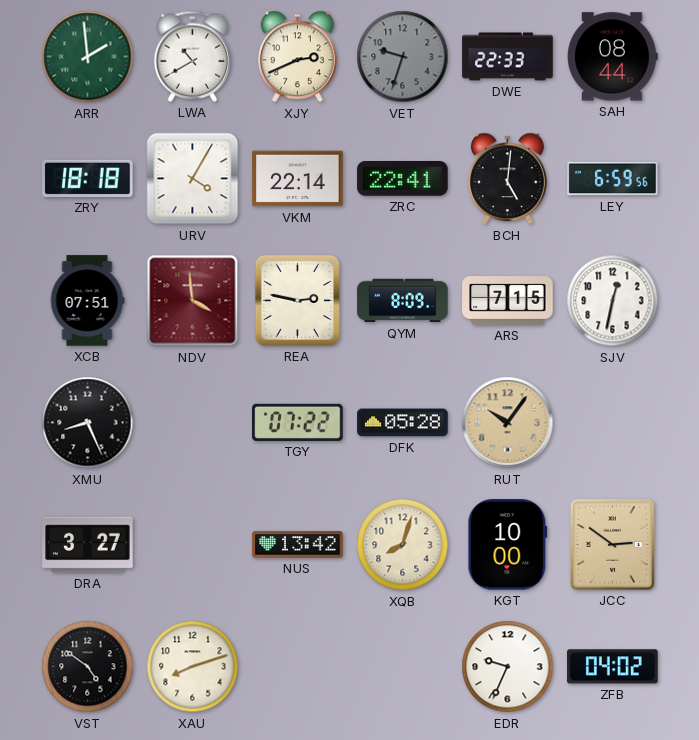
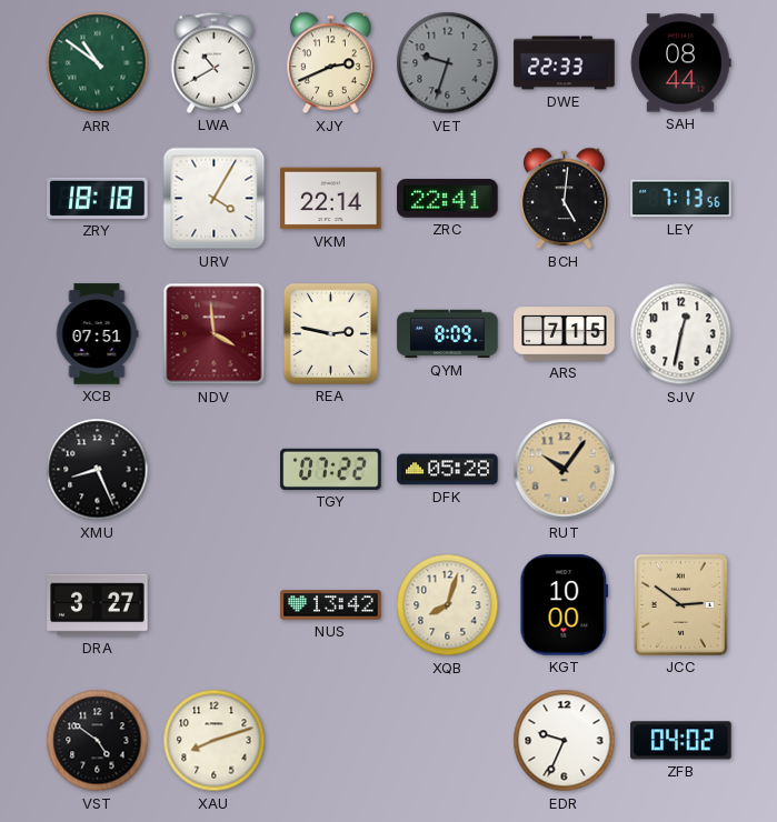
ARR: 1:59 -> 10:51 (98, 63)
LEY: 6:59 -> 7:13 (681, 199)
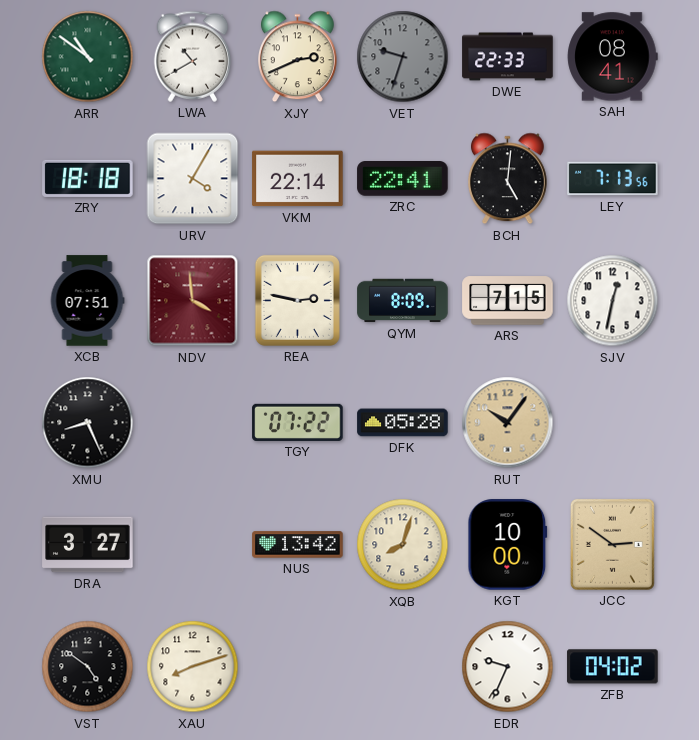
SAH: 08:44 -> 08:41 (613, 57)
